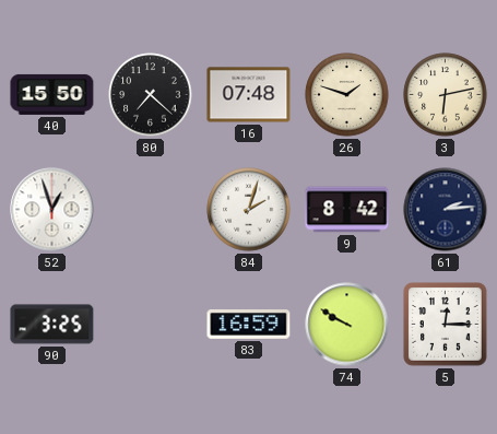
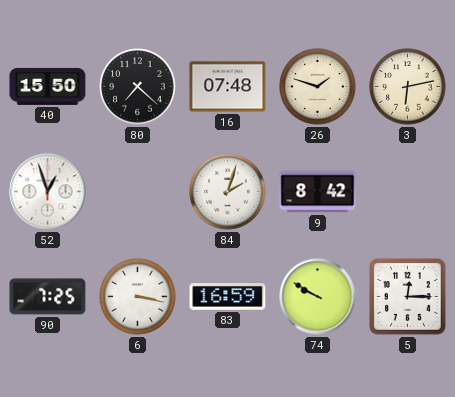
61: 2:14 -> none (446, 210)
90: 3:25 -> 7:25 (48, 297)
6: none -> 3:17 (138, 297)
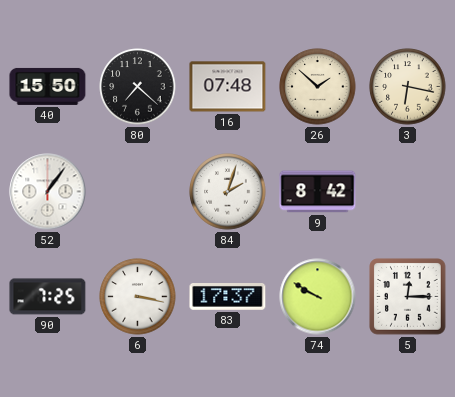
26: 1:48 -> 1:52 (318, 87)
3: 6:13 -> 6:17 (408, 87)
52: 12:57 -> 1:06 (48, 192)
83: 16:59 -> 17:37 (228, 297)
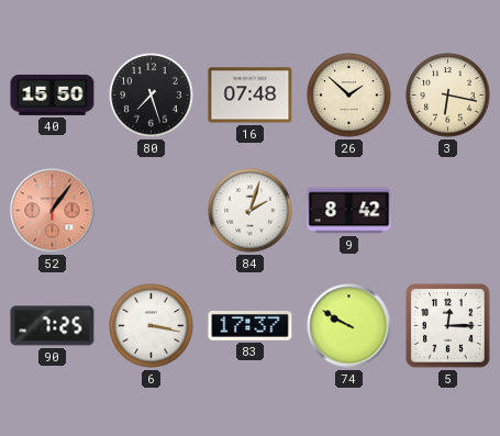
80: 7:22 -> 7:27 (152, 96)
52 dial: white -> salmon (53, 211)
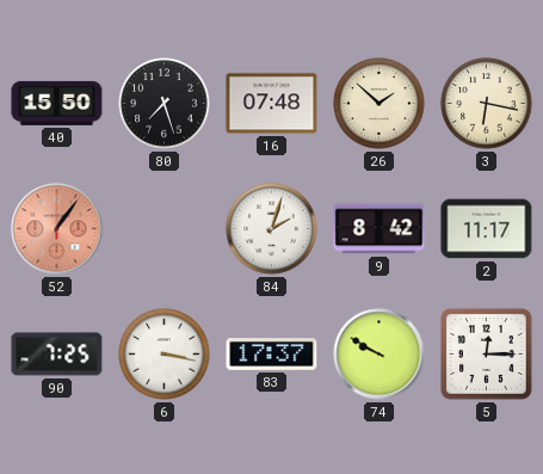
2: none -> 11:17 (487, 229)
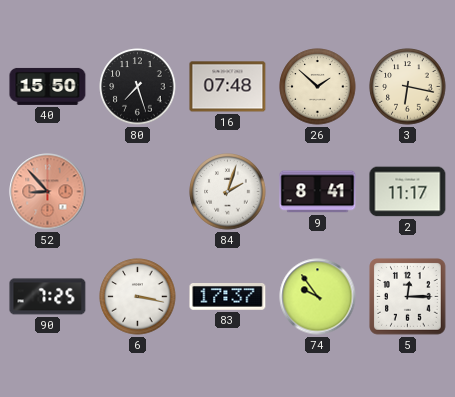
52: 1:06 -> 8:53 (48, 192)
9: 8:42 -> 8:41 (318, 192)
74: 9:50 -> 9:54 (318, 297)
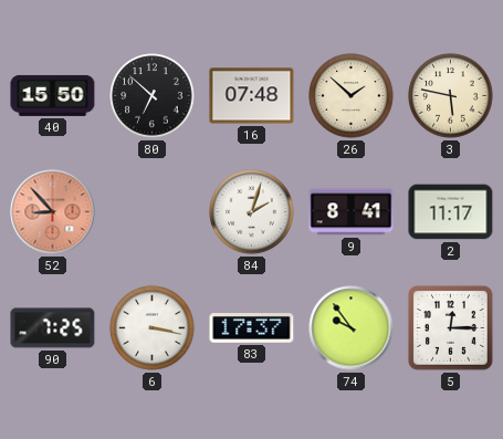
80: 7:27 -> 6:52 (153, 96)
3: 6:17 -> 5:47 (451, 96)
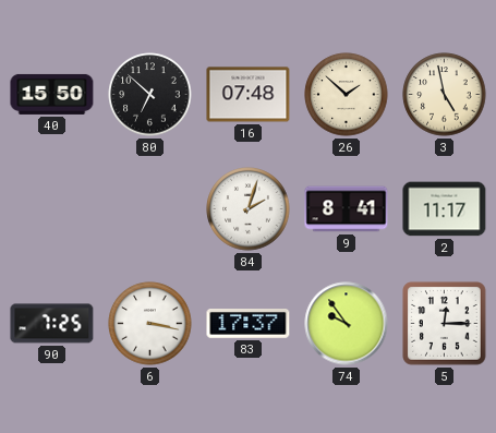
3: 5:47 -> 4:58 (445, 95)
52: 8:53 -> none (53, 212)
